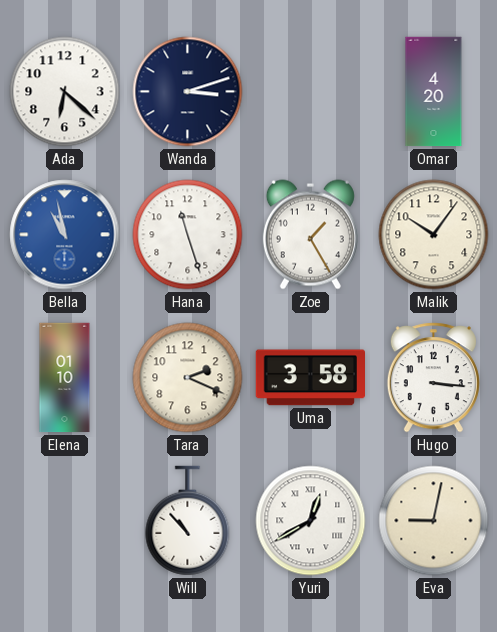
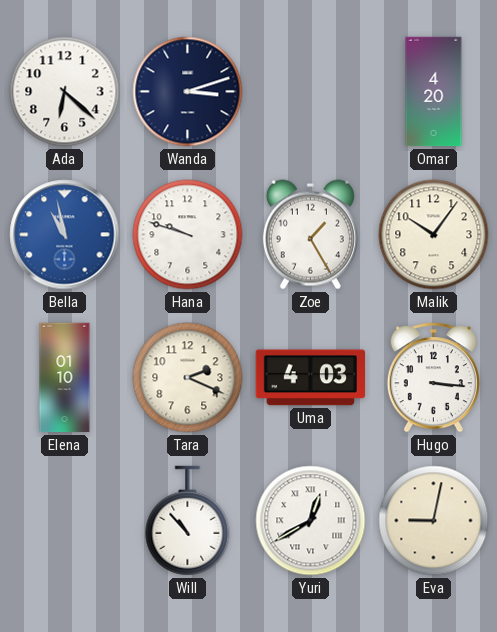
Hana: 11:27 -> 9:48 (188, 235)
Uma: 3:58 -> 4:03 (310, 378)
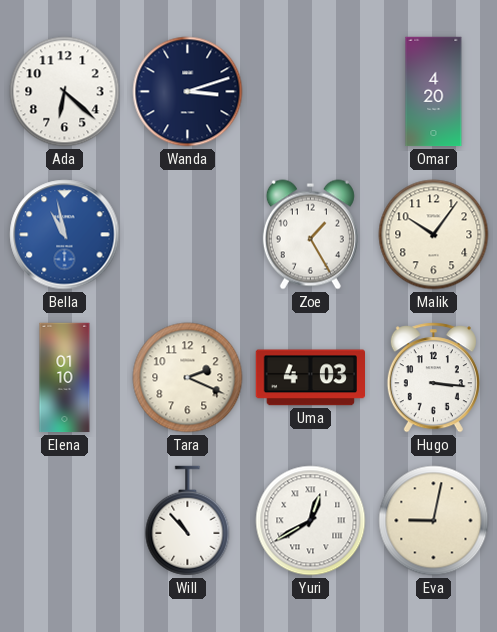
Hana: 9:48 -> none (188, 235)
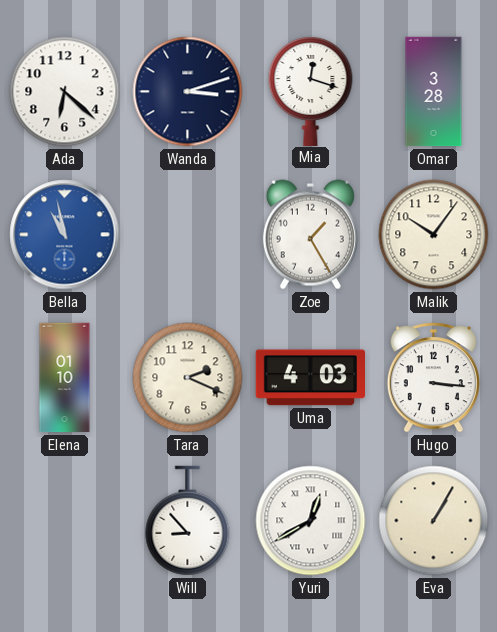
Mia: none -> 12:18 (311, 90)
Omar: 4:20 -> 3:28 (434, 92)
Will: 10:53 -> 8:53 (188, 521)
Eva: 9:02 -> 1:05 (434, 521)
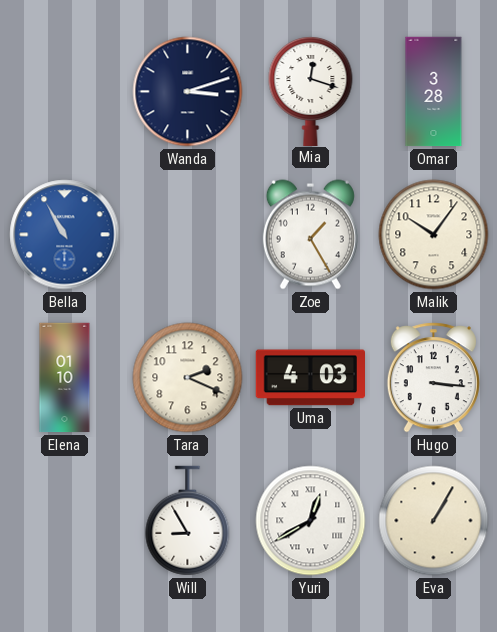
Ada: 6:22 -> none (65, 92)
Bella: 10:58 -> 10:55 (65, 235)
Will: 8:53 -> 8:55 (188, 521)
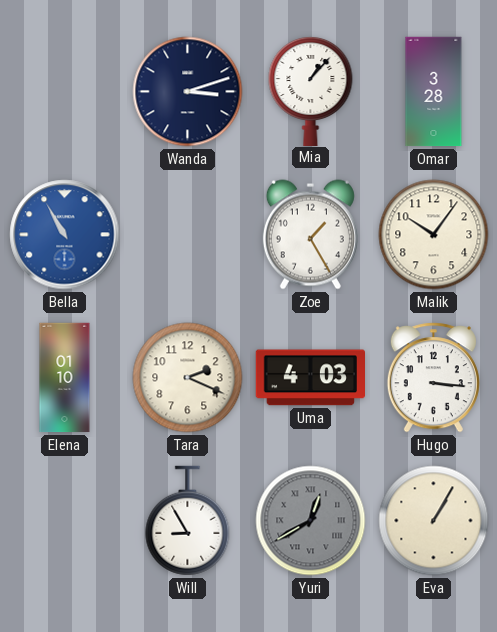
Mia: 12:18 -> 1:07 (311, 90)
Yuri dial: white -> grey (311, 521)
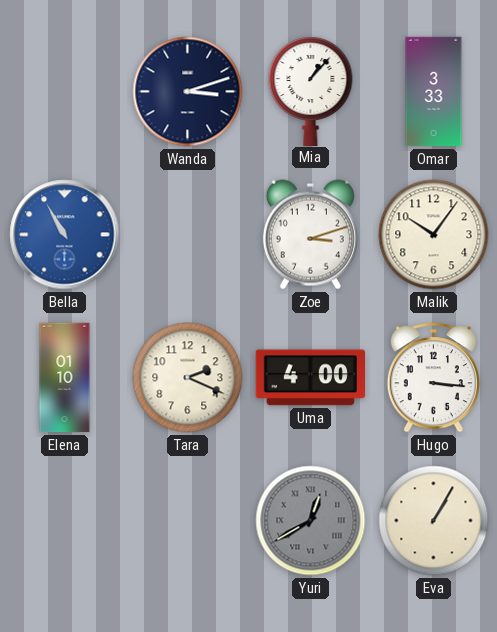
Omar: 3:28 -> 3:33 (434, 92)
Zoe: 1:25 -> 3:12 (310, 235)
Uma: 4:03 -> 4:00 (310, 378)
Will: 8:55 -> none (188, 521)
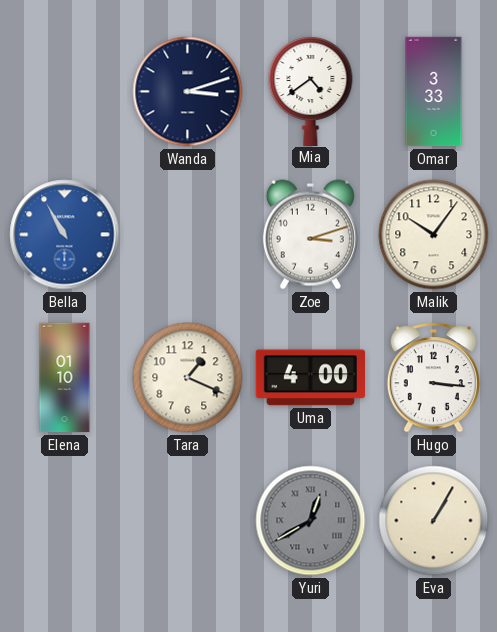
Mia: 1:07 -> 4:39 (311, 90)
Tara: 2:19 -> 1:19 (188, 378)
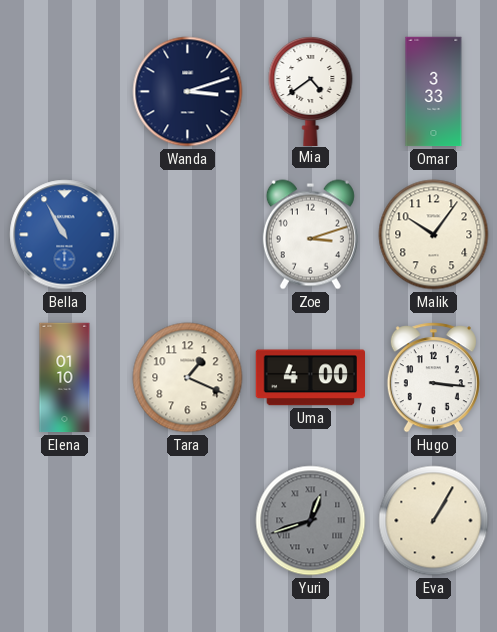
Yuri: 12:40 -> 12:42 (311, 521)
